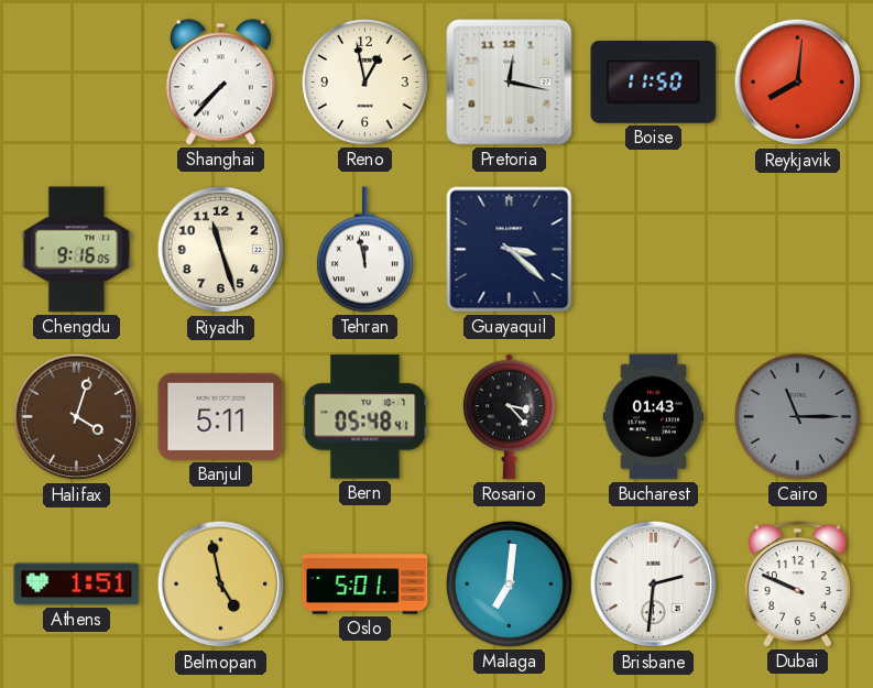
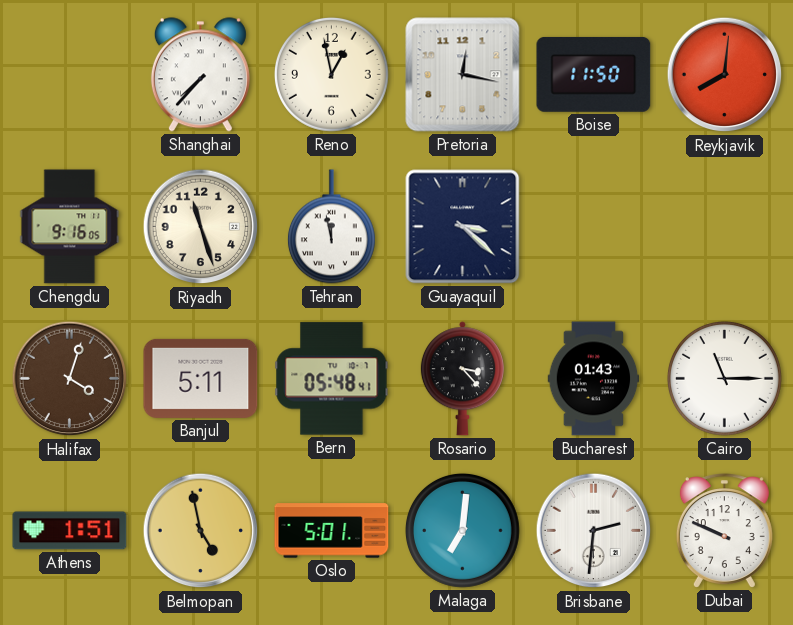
Cairo dial: grey -> white (724, 378)
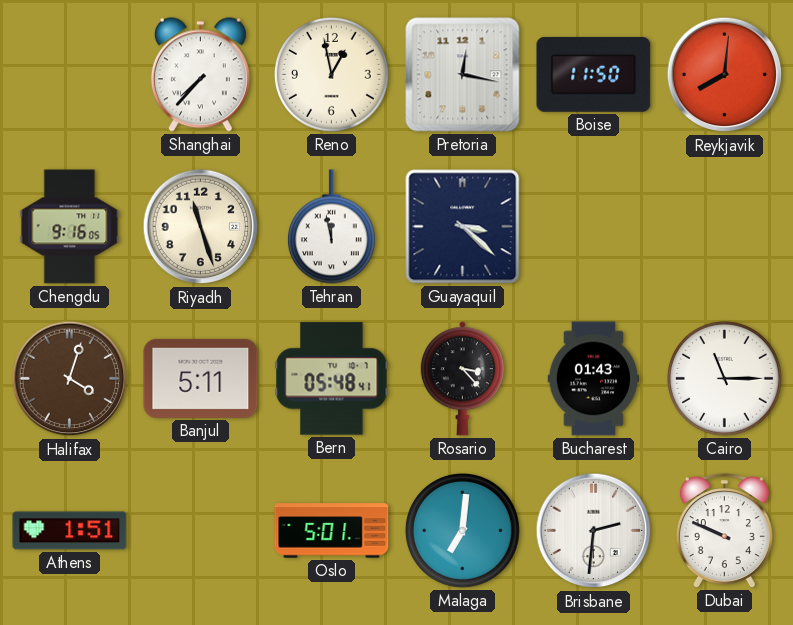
Belmopan: 4:58 -> none (201, 531)
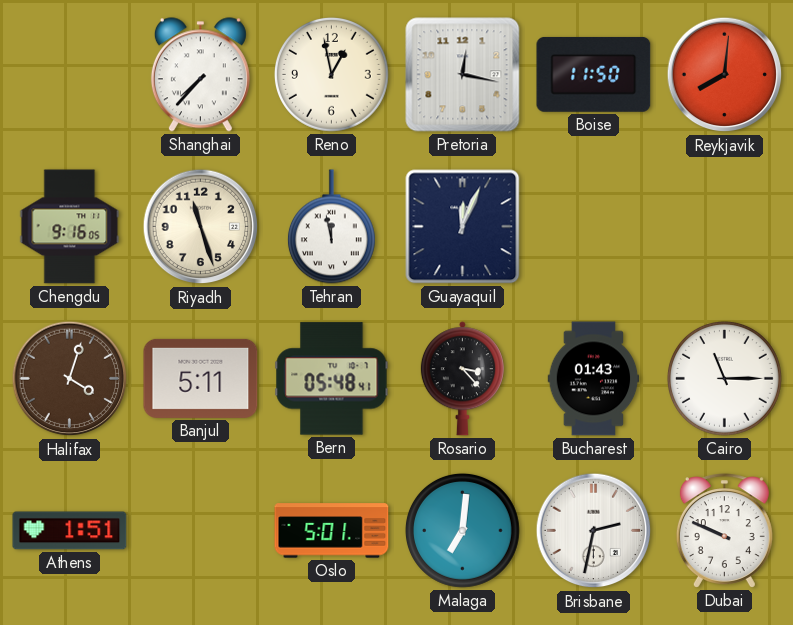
Guayaquil: 3:22 -> 12:04 (463, 227)
Brisbane: 2:31 -> 2:32 (594, 531)
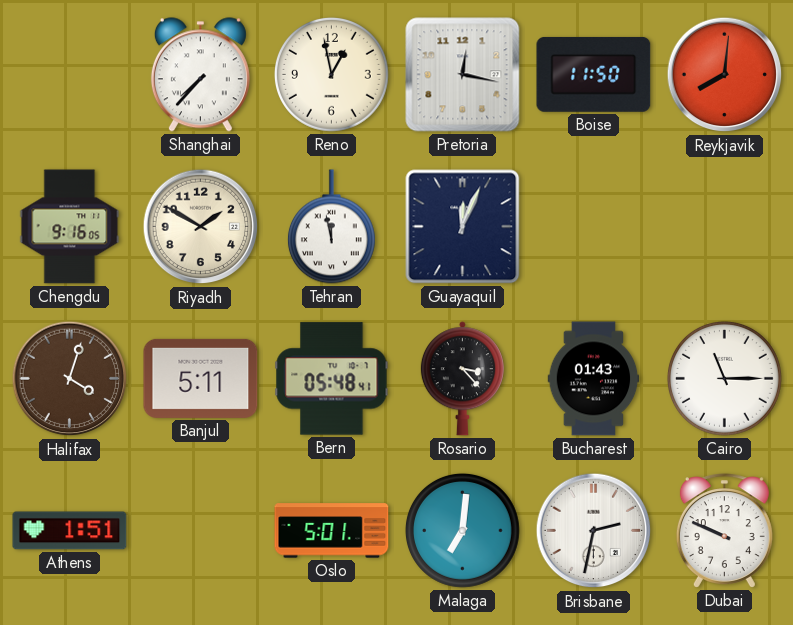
Riyadh: 11:27 -> 1:50 (201, 227)
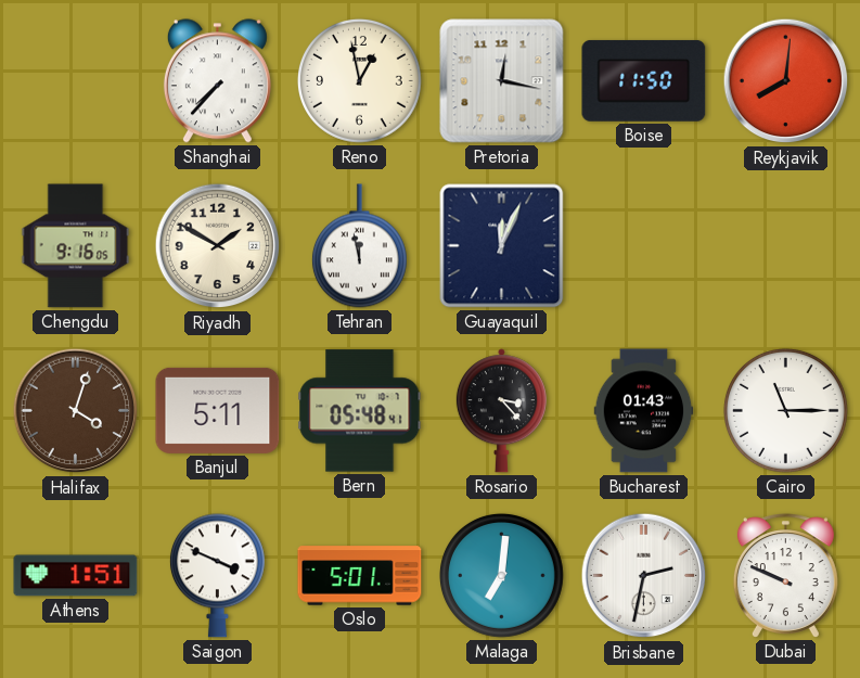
Saigon: none -> 3:49 (217, 576)
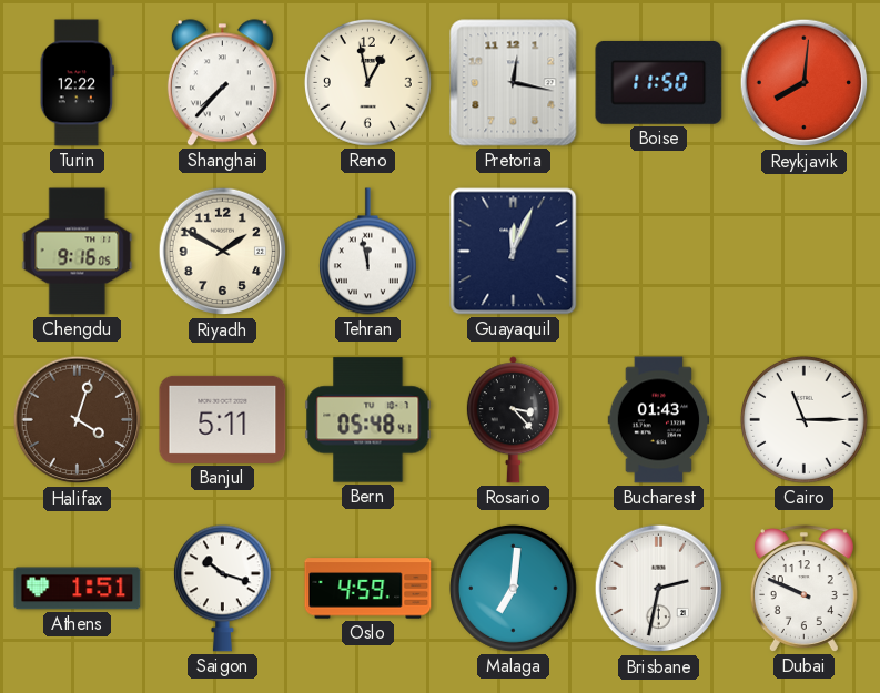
Turin: none -> 12:22 (77, 83)
Saigon: 3:49 -> 10:18 (222, 589)
Oslo: 5:01 -> 4:59 (368, 589)
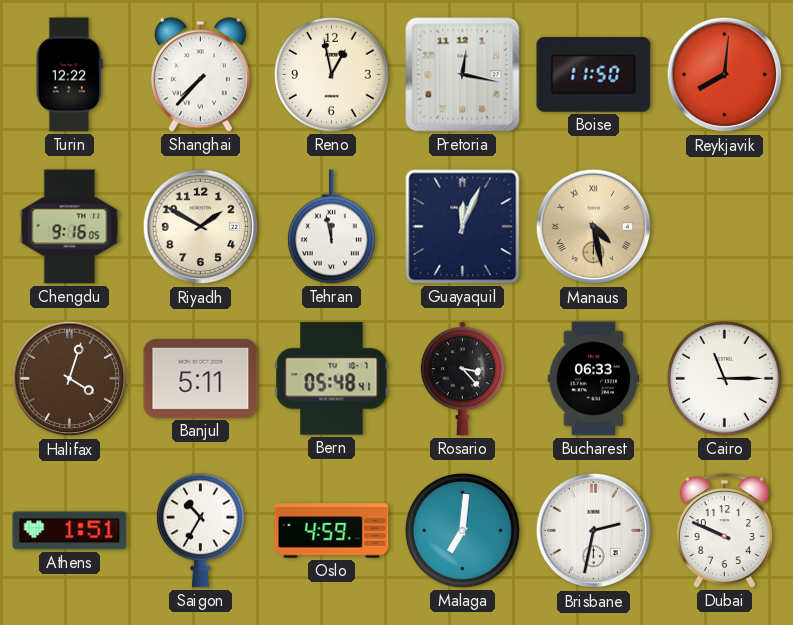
Manaus: none -> 4:28 (594, 227)
Bucharest: 01:43 -> 06:33 (594, 379)
Saigon: 10:18 -> 10:35 (200, 531)
